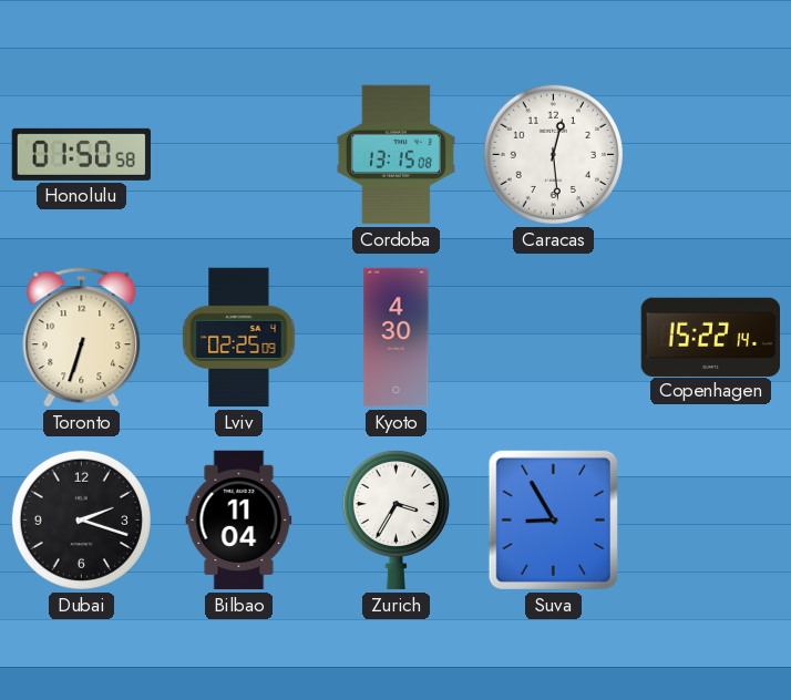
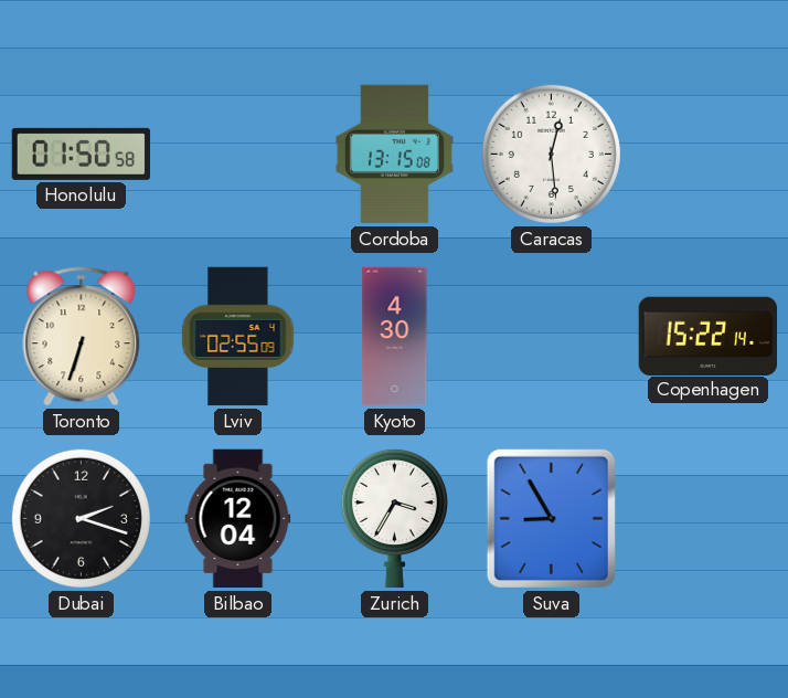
Lviv: 02:25 -> 02:55 (238, 337)
Bilbao: 11:04 -> 12:04 (238, 519)
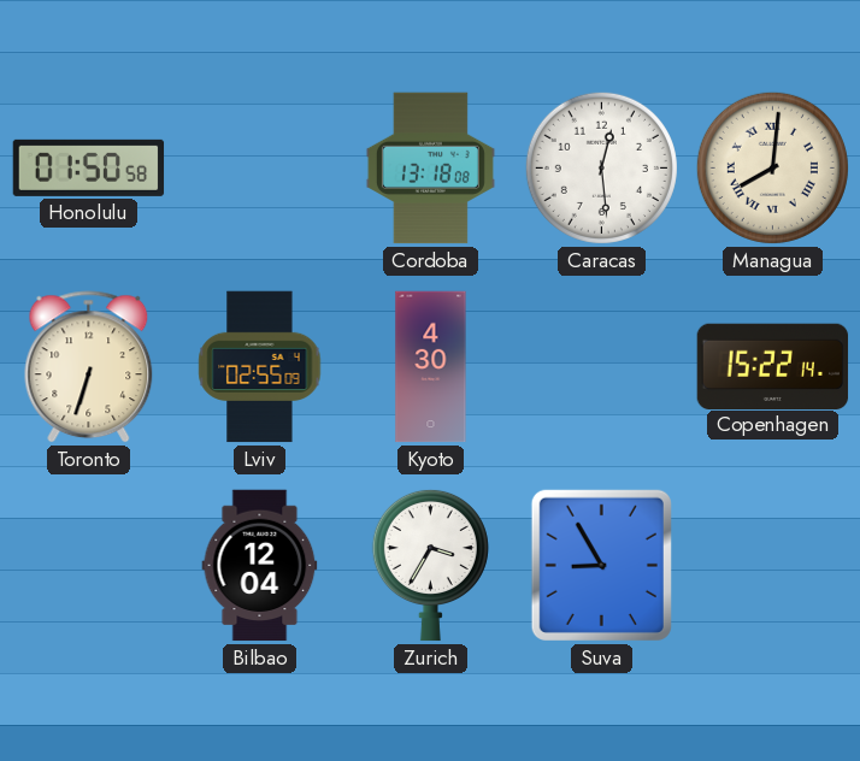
Cordoba: 13:15 -> 13:18 (430, 169)
Managua: none -> 8:01 (772, 167)
Dubai: 2:18 -> none (81, 518)
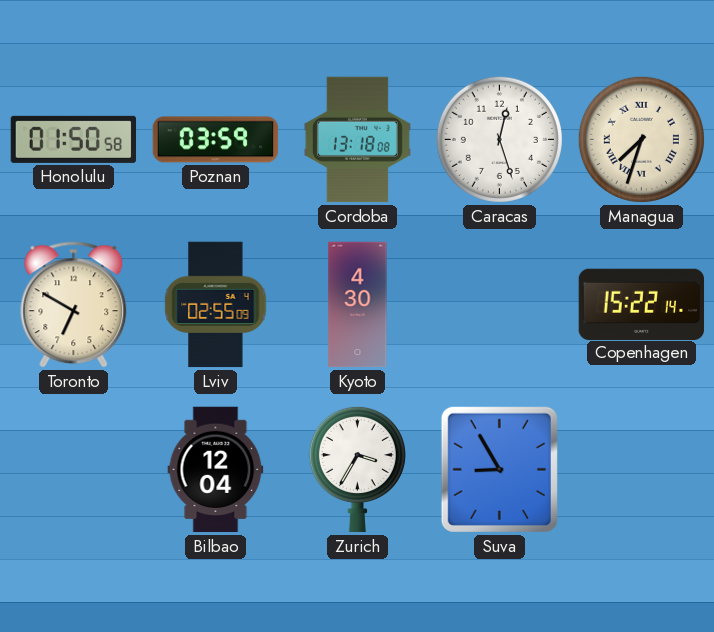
Poznan: none -> 03:59 (216, 140)
Caracas: 12:29 -> 12:27 (499, 139)
Managua: 8:01 -> 7:33 (641, 139)
Toronto: 6:33 -> 6:50 (74, 305)
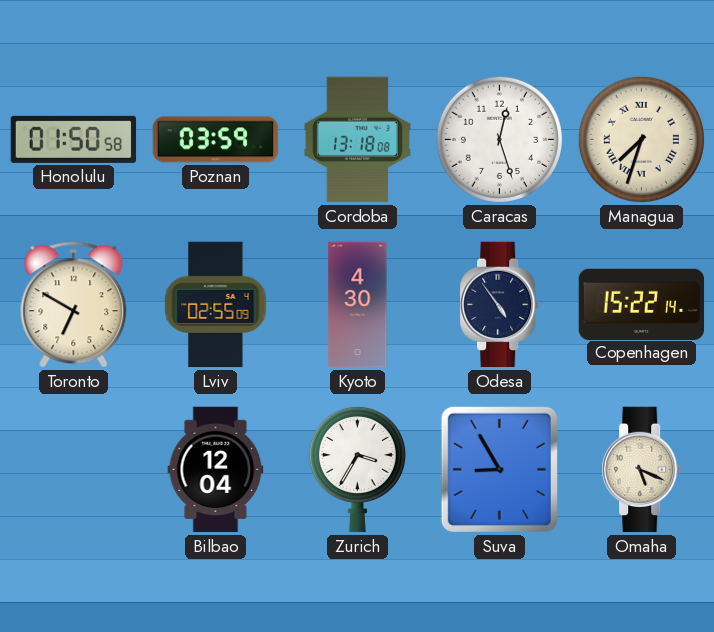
Odesa: none -> 4:54 (500, 305)
Omaha: none -> 5:19 (642, 470)
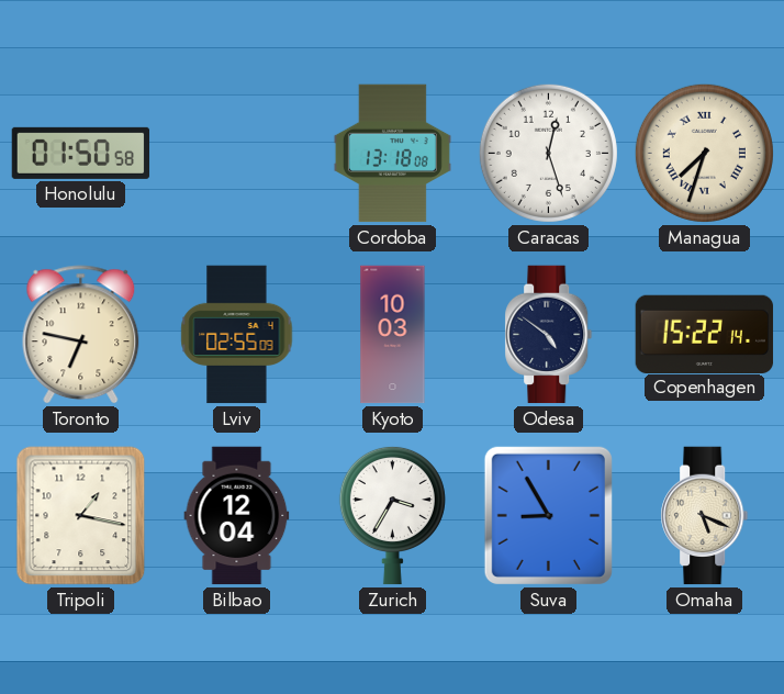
Poznan: 03:59 -> none (216, 140)
Toronto: 6:50 -> 6:47 (81, 335)
Kyoto: 4:30 -> 10:03 (393, 335)
Odesa: 4:54 -> 4:51 (549, 335)
Tripoli: none -> 1:17 (81, 516)
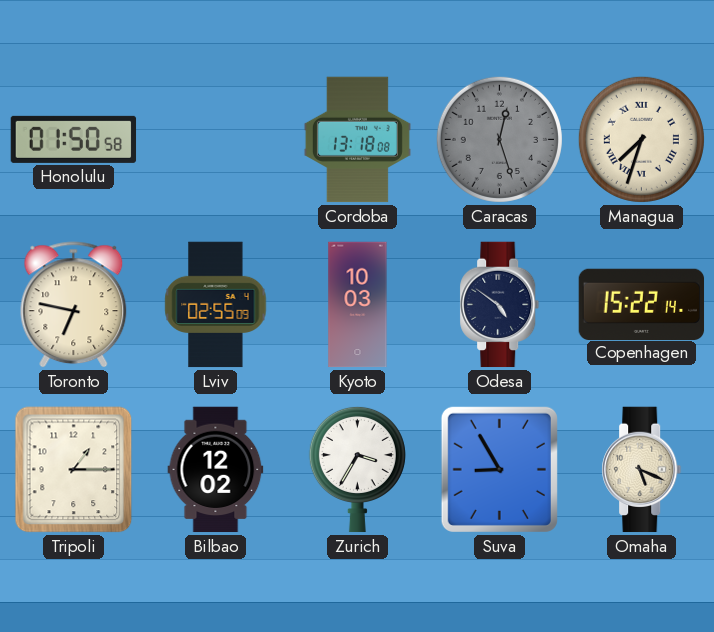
Caracas dial: white -> grey (499, 139)
Tripoli: 1:17 -> 1:15 (74, 470)
Bilbao: 12:04 -> 12:02 (216, 470)
